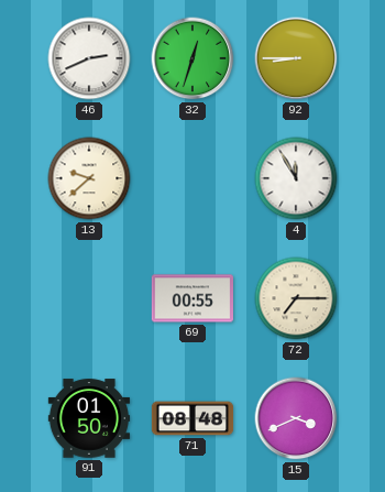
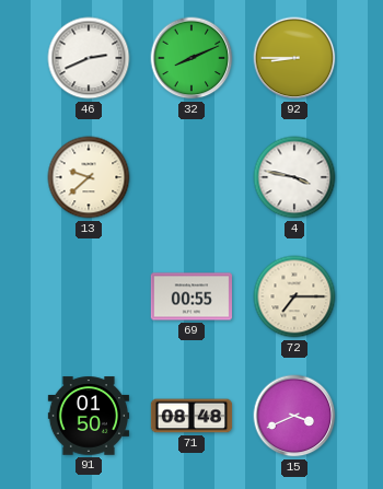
32: 12:33 -> 8:11 (191, 58)
4: 11:55 -> 3:47 (294, 177)
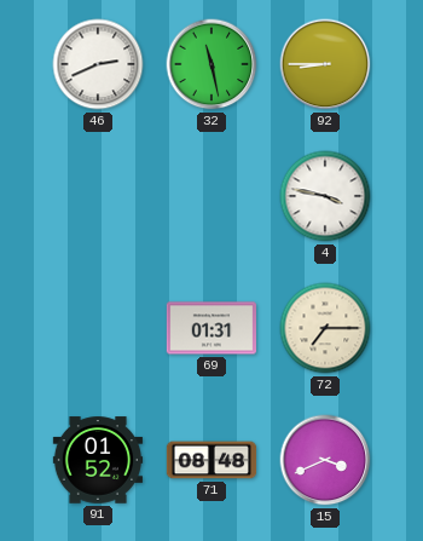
32: 8:11 -> 11:28 (211, 64)
13: 9:38 -> none (89, 177)
69: 00:55 -> 01:31 (210, 328)
91: 01:50 -> 01:52 (98, 460)
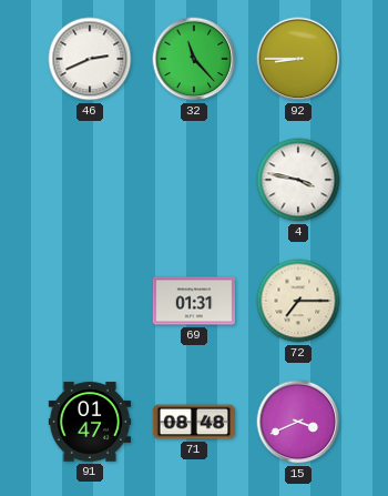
32: 11:28 -> 11:23 (194, 59)
91: 01:52 -> 01:47 (90, 422)
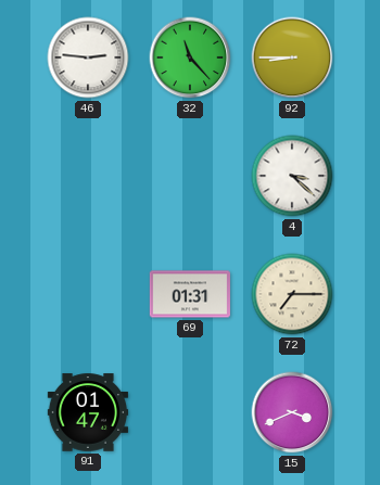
46: 2:41 -> 2:46 (88, 58)
4: 3:47 -> 3:22 (292, 176)
71: 08:48 -> none (194, 422)
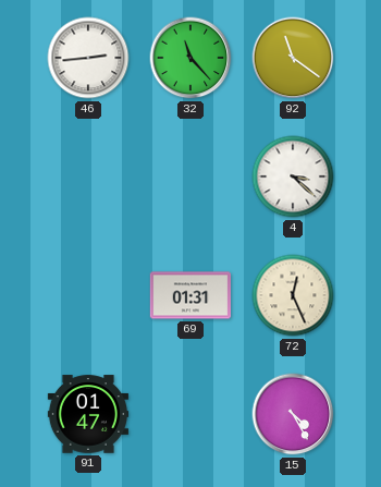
46: 2:46 -> 2:44 (88, 58)
92: 8:45 -> 11:21 (293, 58)
72: 7:15 -> 12:26 (293, 295)
15: 3:41 -> 4:25 (293, 414)
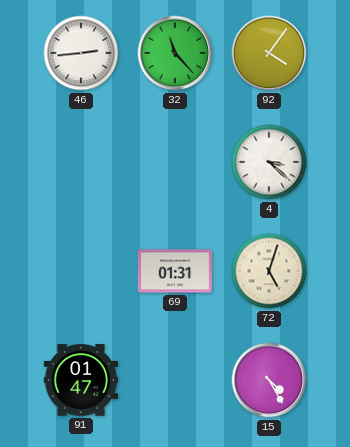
92: 11:21 -> 4:06 (269, 53)
72: 12:26 -> 5:03 (269, 271)
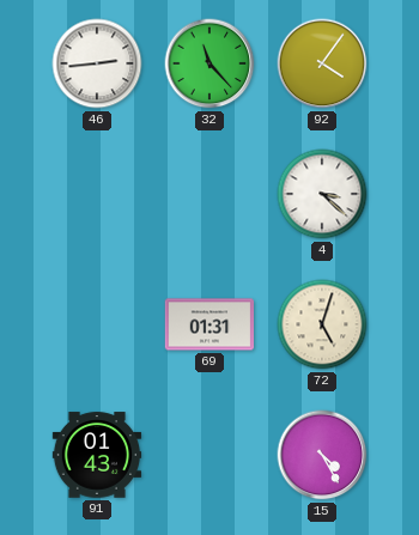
91: 01:47 -> 01:43 (97, 455)
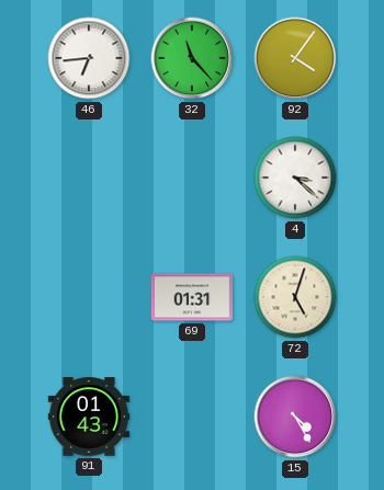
46: 2:44 -> 6:44 (89, 58)
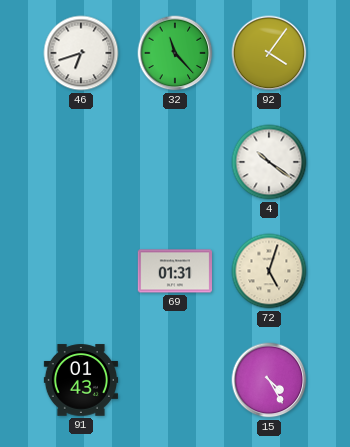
46: 6:44 -> 6:42 (81, 53)
4: 3:22 -> 10:21 (269, 162)
